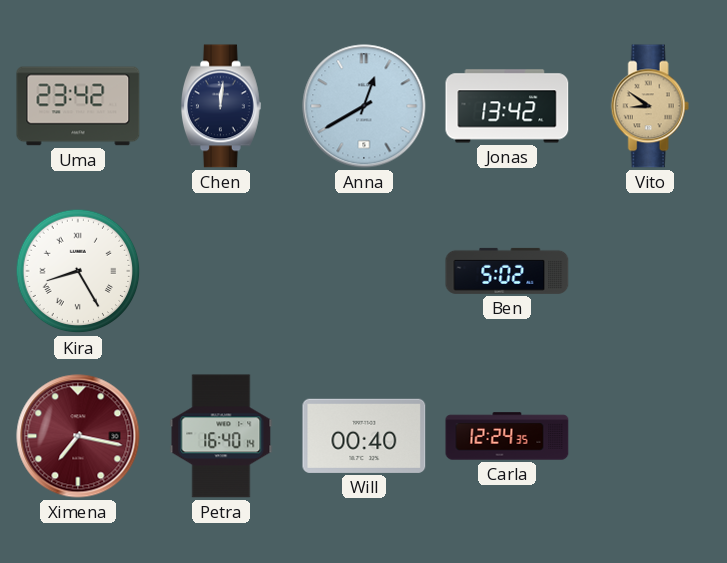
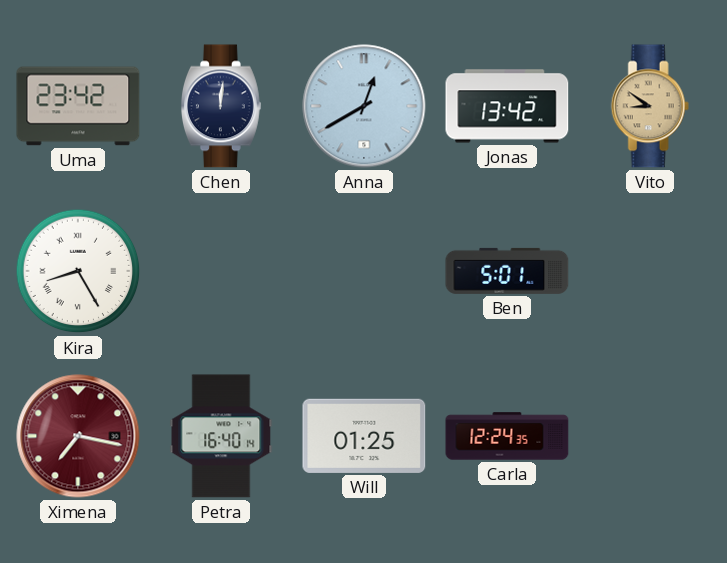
Ben: 5:02 -> 5:01 (507, 271)
Will: 00:40 -> 01:25 (364, 436)
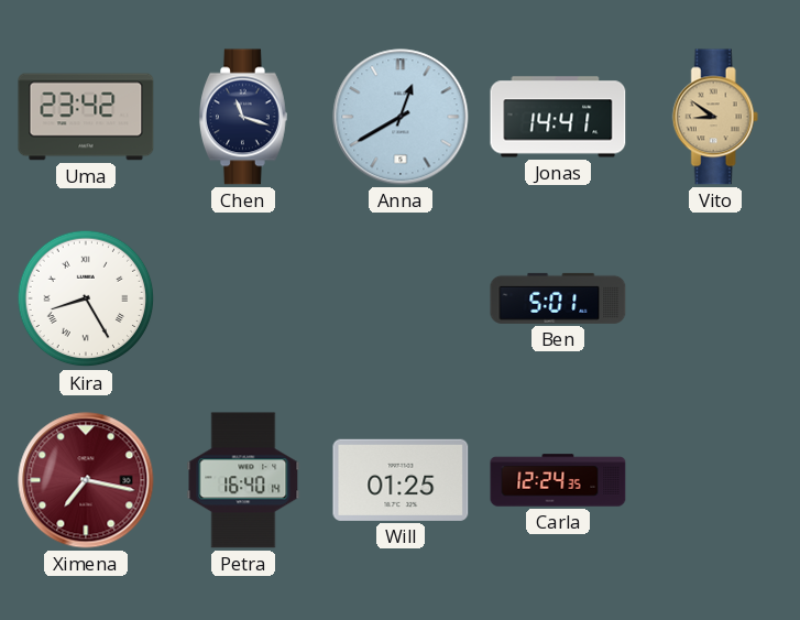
Chen: 12:01 -> 11:18 (243, 117)
Jonas: 13:42 -> 14:41 (558, 117)
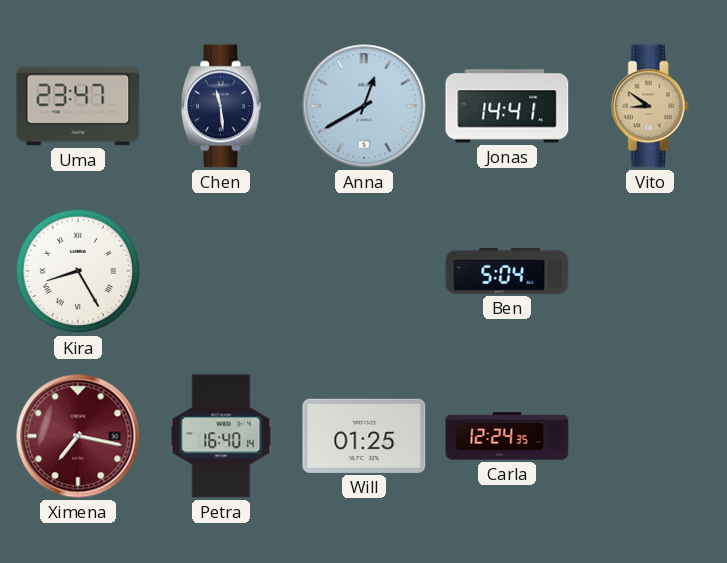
Uma: 23:42 -> 23:47 (78, 106)
Chen: 11:18 -> 11:29 (221, 106)
Ben: 5:01 -> 5:04 (507, 271)
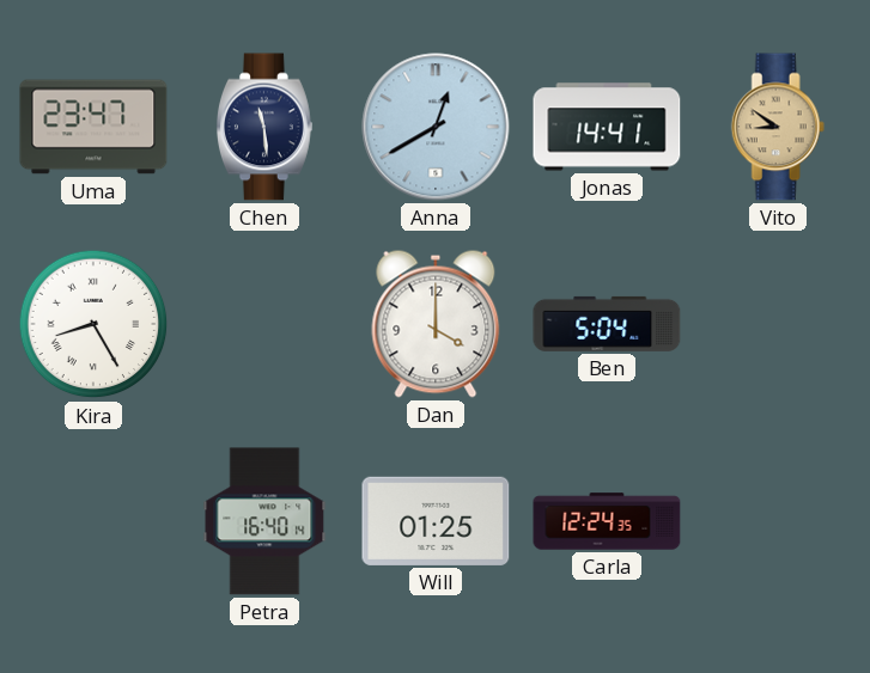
Dan: none -> 4:00 (436, 324)
Ximena: 7:17 -> none (78, 436)
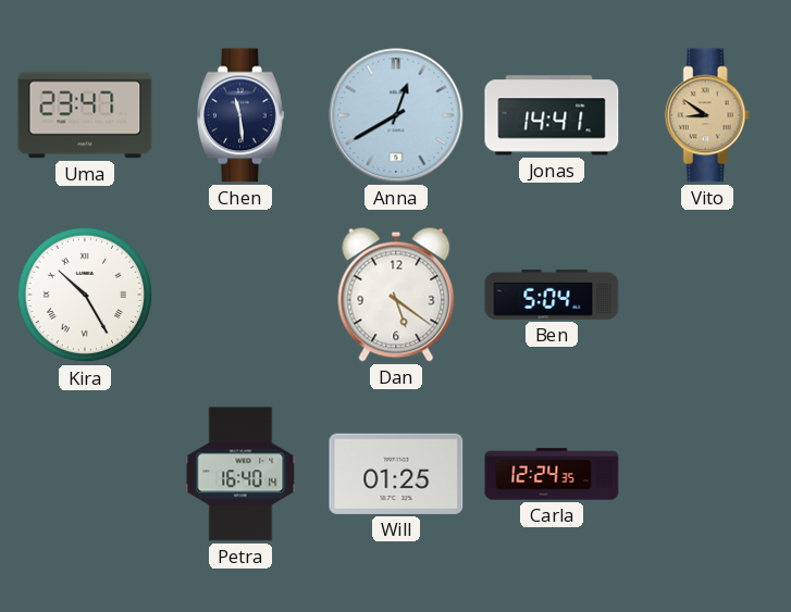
Kira: 8:25 -> 10:25 (85, 295)
Dan: 4:00 -> 5:21 (396, 295)
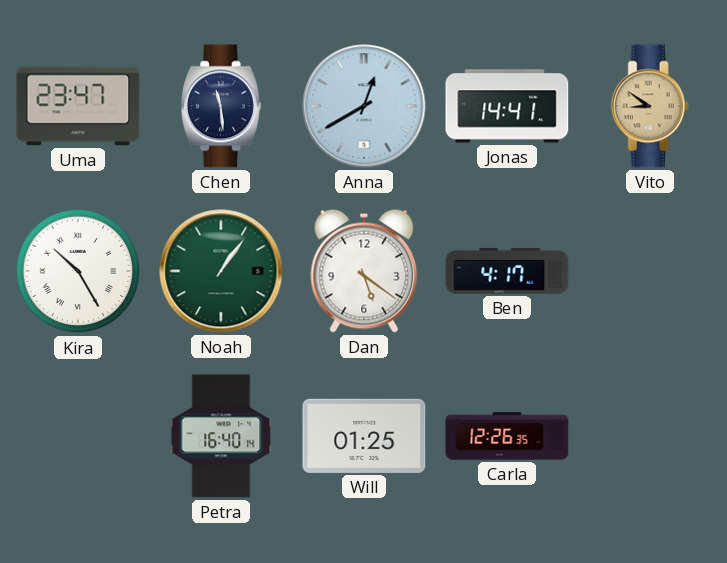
Noah: none -> 1:06 (221, 271)
Ben: 5:04 -> 4:17 (507, 271)
Carla: 12:24 -> 12:26 (507, 436)
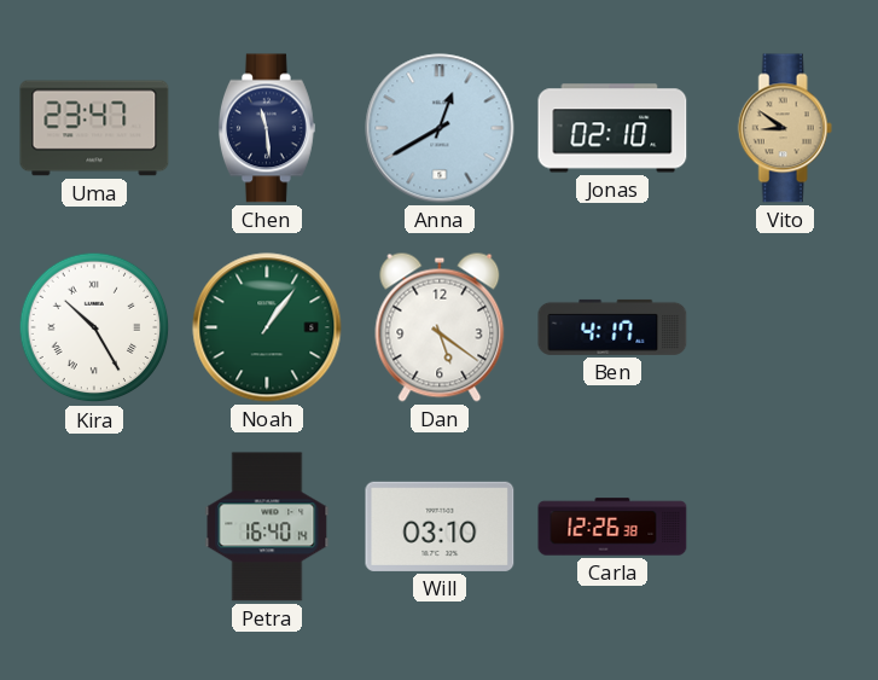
Jonas: 14:41 -> 02:10 (612, 128)
Will: 01:25 -> 03:10 (440, 527)
Carla: 12:26:35 -> 12:26:38 (612, 527)
